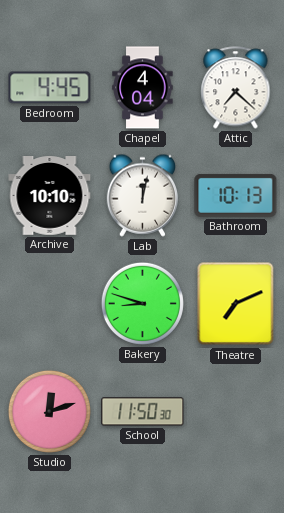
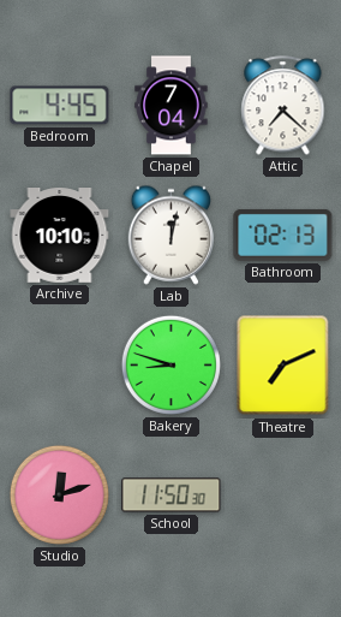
Chapel: 4:04 -> 7:04 (172, 106)
Bathroom: 10:13 -> 02:13 (283, 235)
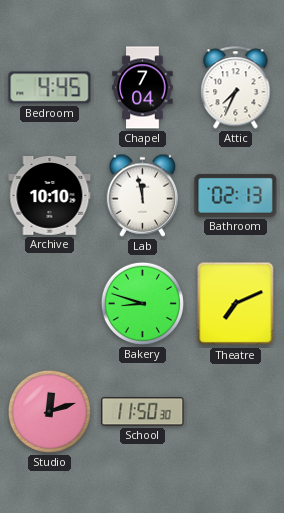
Attic: 7:22 -> 7:34 (236, 88)
Lab: 12:02 -> 11:58 (143, 195)
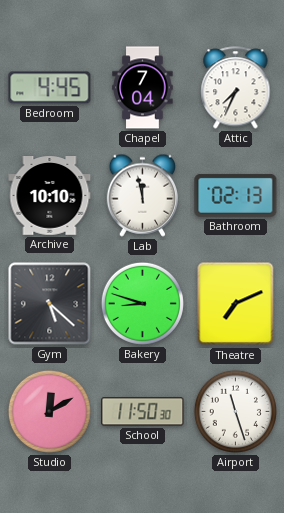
Gym: none -> 5:22 (50, 304)
Studio: 12:12 -> 12:10 (49, 411)
Airport: none -> 11:27 (235, 411)
